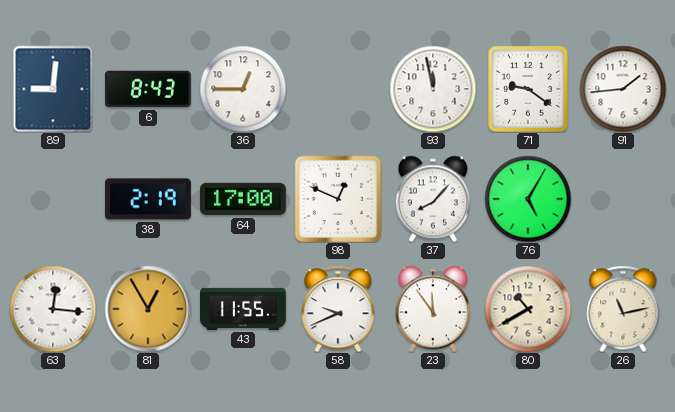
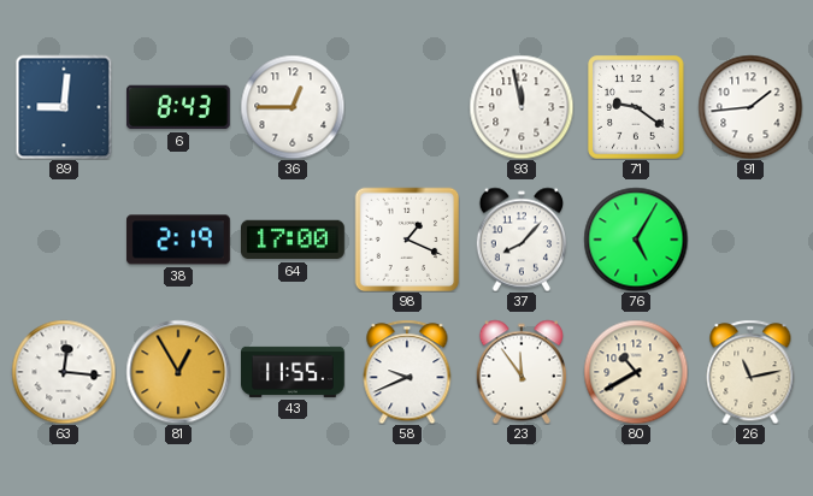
98: 12:49 -> 1:19 (407, 240)
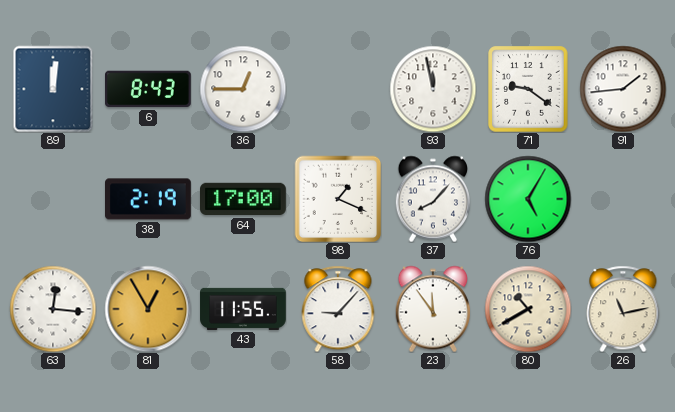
89: 9:01 -> 12:01 (53, 89)
58: 9:41 -> 9:07 (338, 309)
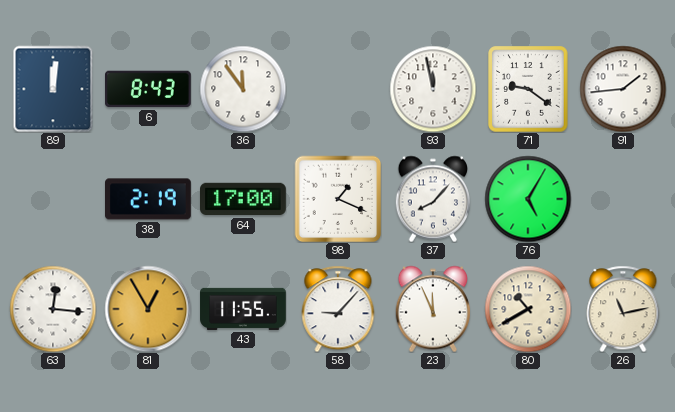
36: 12:45 -> 11:54 (243, 89)
23: 11:54 -> 11:56 (432, 309)
